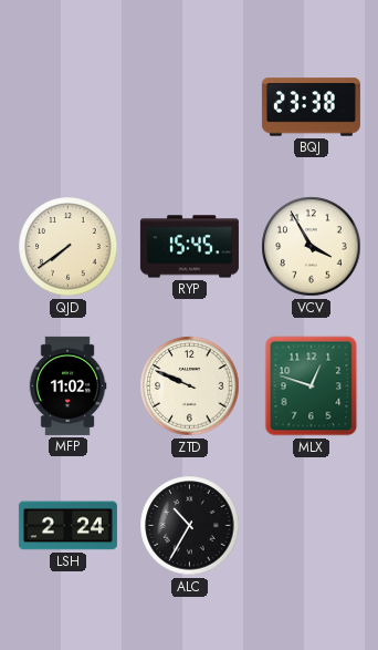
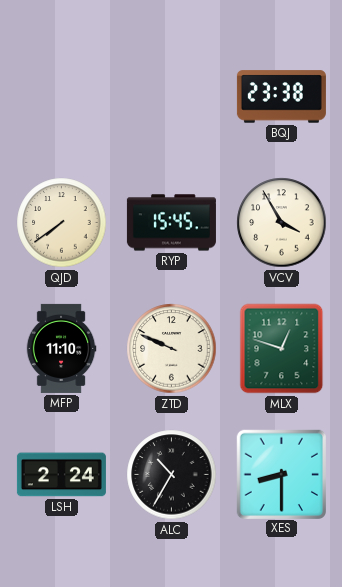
MFP: 11:02 -> 11:10 (61, 348)
XES: none -> 8:30 (281, 474)
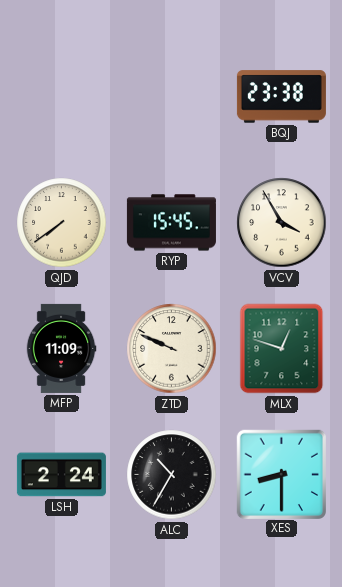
MFP: 11:10 -> 11:09 (61, 348)
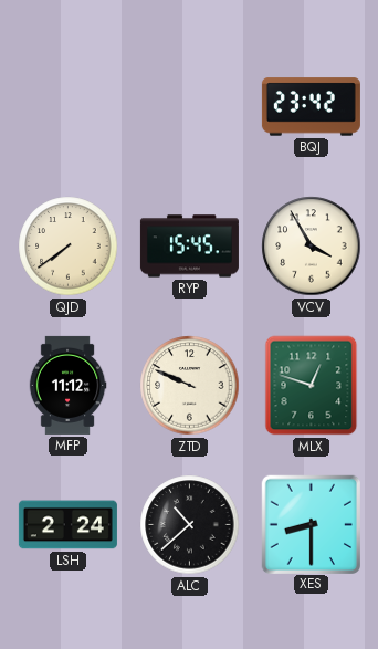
BQJ: 23:38 -> 23:42 (311, 107)
MFP: 11:09 -> 11:12 (67, 385)
ALC: 10:35 -> 10:38 (190, 525)
